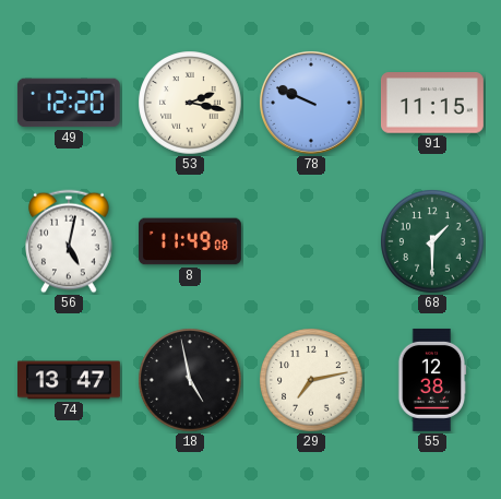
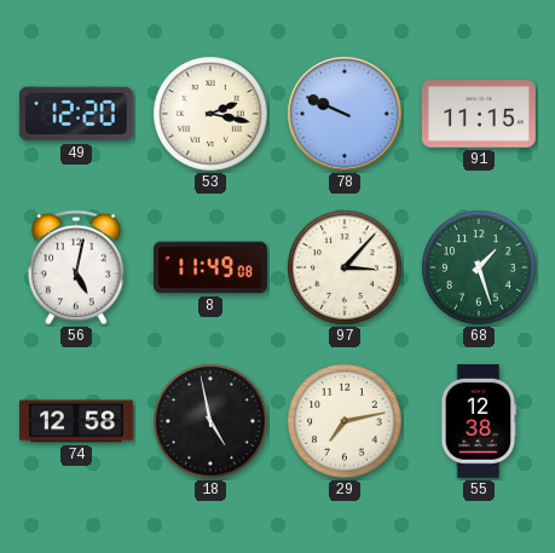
97: none -> 3:07 (345, 267)
68: 1:30 -> 1:27 (479, 267)
74: 13:47 -> 12:58 (77, 421)
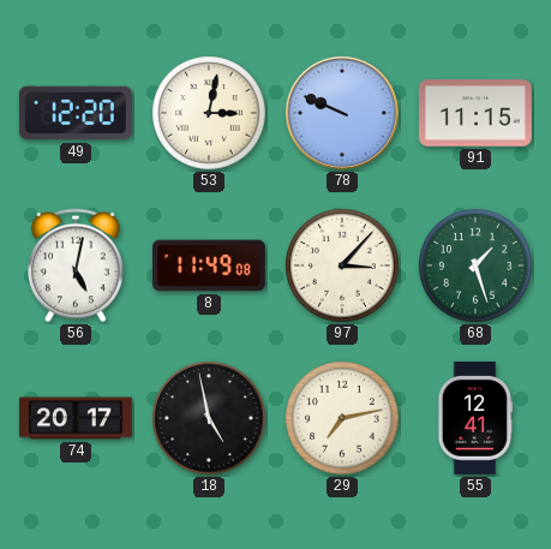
53: 2:17 -> 3:02 (209, 113)
74: 12:58 -> 20:17 (77, 418)
55: 12:38 -> 12:41 (475, 418)
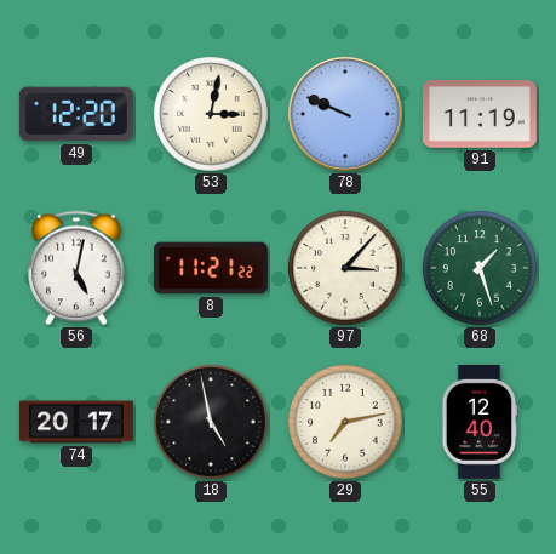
91: 11:15 -> 11:19 (480, 114)
8: 11:49 -> 11:21 (211, 268)
55: 12:41 -> 12:40 (480, 422)
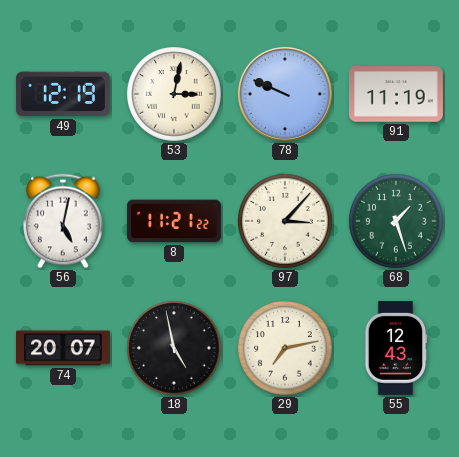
49: 12:20 -> 12:19 (63, 94)
74: 20:17 -> 20:07 (64, 348)
55: 12:40 -> 12:43 (396, 348)
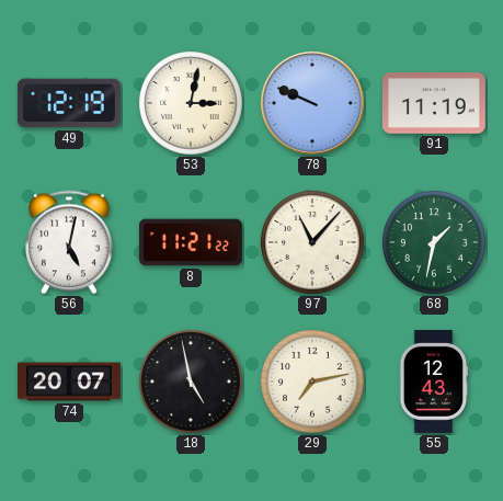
97: 3:07 -> 11:07 (312, 242)
68: 1:27 -> 1:32 (434, 242)
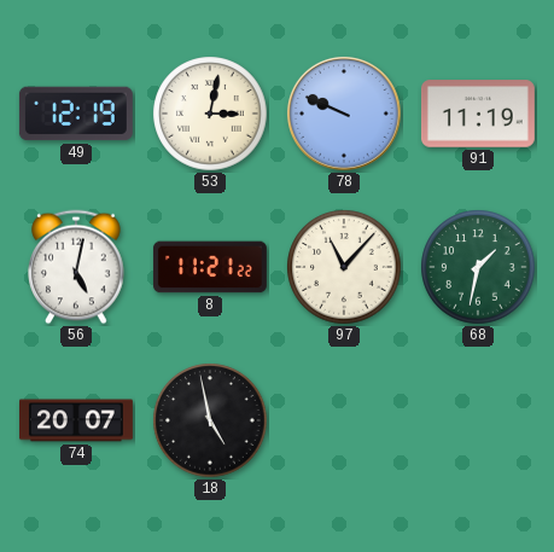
29: 7:13 -> none (312, 382)
55: 12:43 -> none (434, 382)
